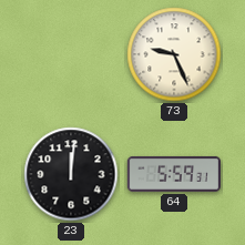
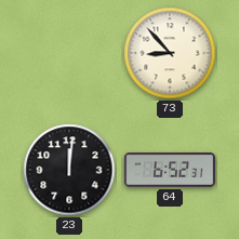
73: 9:26 -> 8:53 (170, 53)
64: 5:59 -> 6:52 (169, 170)
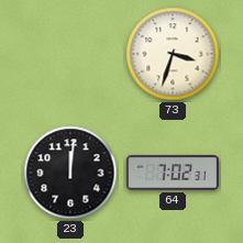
73: 8:53 -> 3:33 (173, 54)
64: 6:52 -> 7:02 (172, 173)
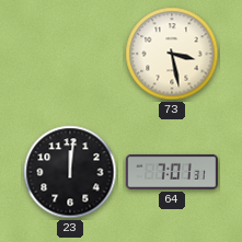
73: 3:33 -> 3:28 (172, 54)
64: 7:02 -> 7:01 (171, 172)
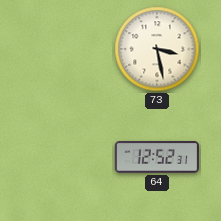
23: 12:01 -> none (70, 172)
64: 7:01 -> 12:52 (156, 157)
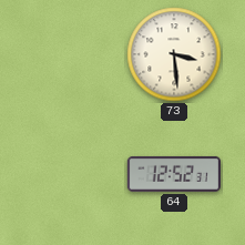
73: 3:28 -> 3:29 (174, 54)
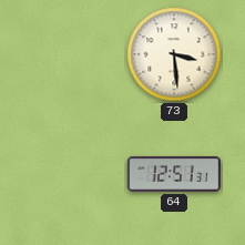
64: 12:52 -> 12:51 (173, 174)
